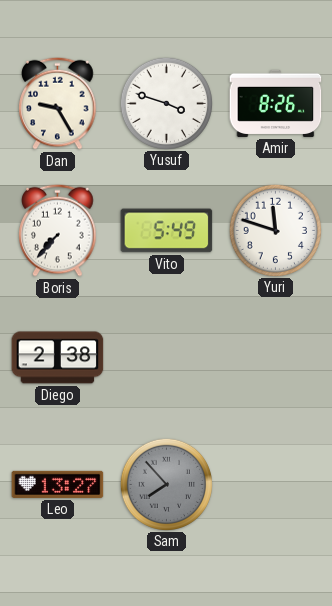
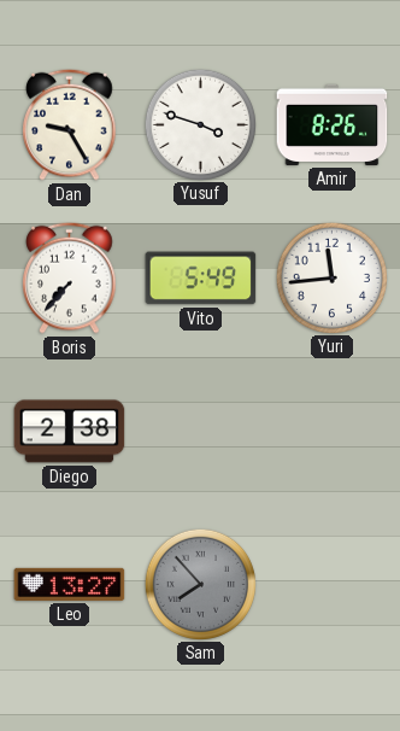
Yuri: 11:48 -> 11:44 (331, 277)
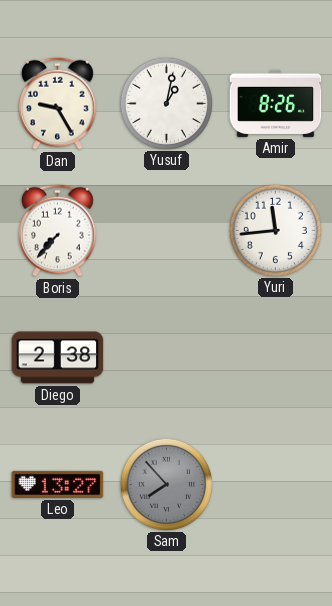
Yusuf: 3:48 -> 1:02 (166, 103)
Vito: 5:49 -> none (201, 279)
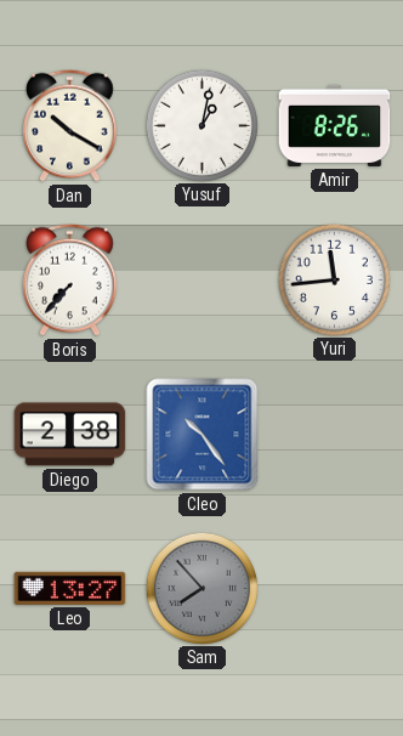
Dan: 9:25 -> 10:20 (70, 125)
Cleo: none -> 10:24 (203, 435)
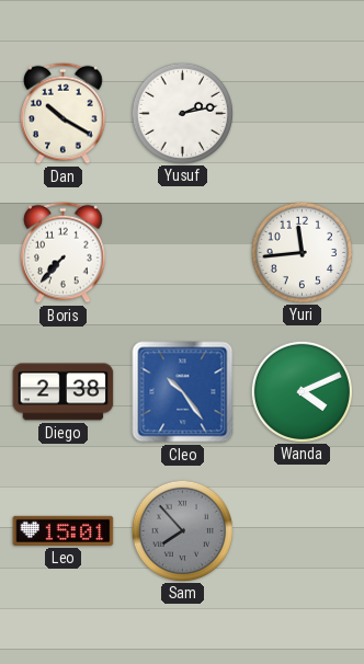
Yusuf: 1:02 -> 2:13 (182, 113)
Amir: 8:26 -> none (335, 125)
Wanda: none -> 4:11 (302, 391)
Leo: 13:27 -> 15:01 (64, 530)
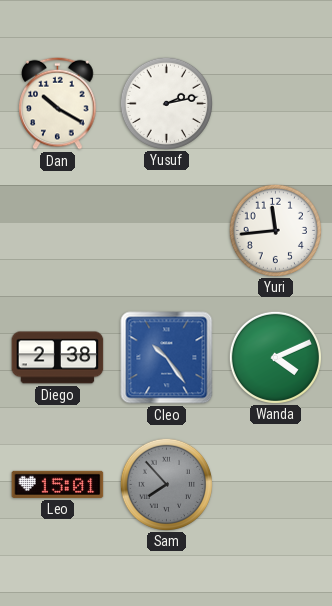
Boris: 7:37 -> none (64, 252)
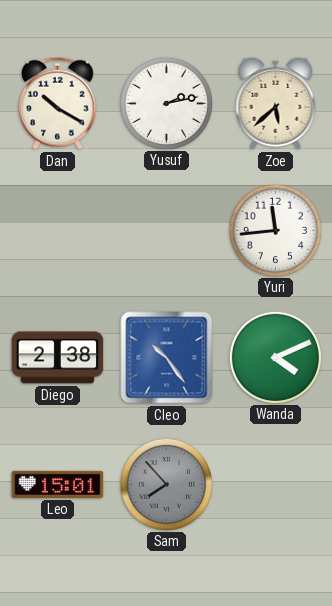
Zoe: none -> 5:38 (276, 103)
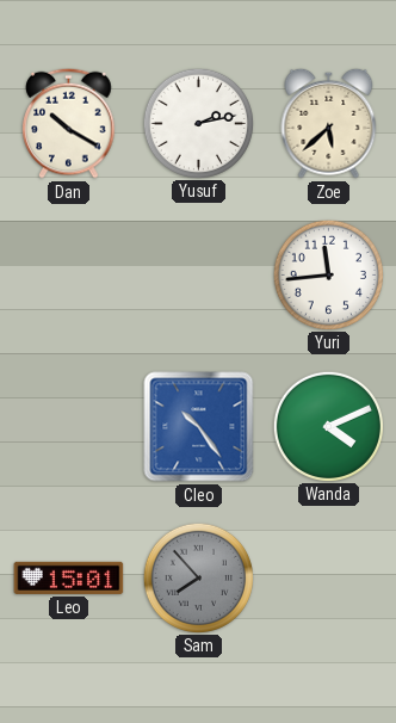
Diego: 2:38 -> none (58, 358)
